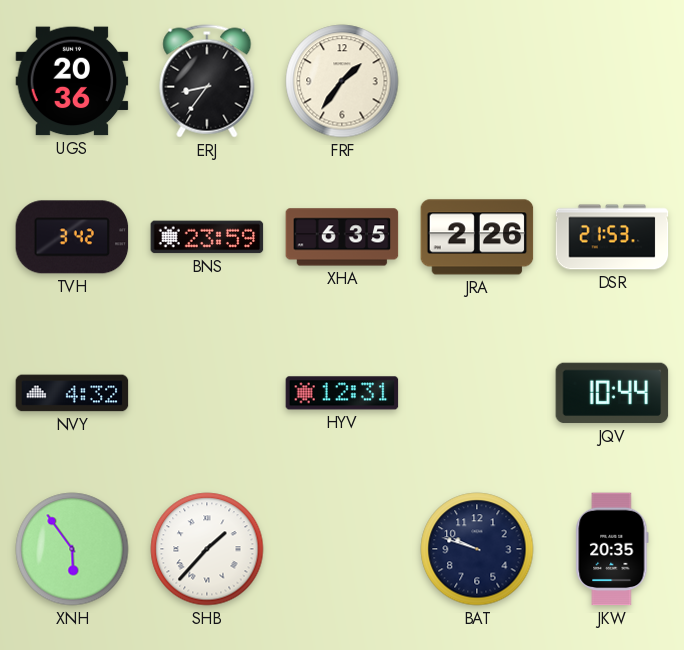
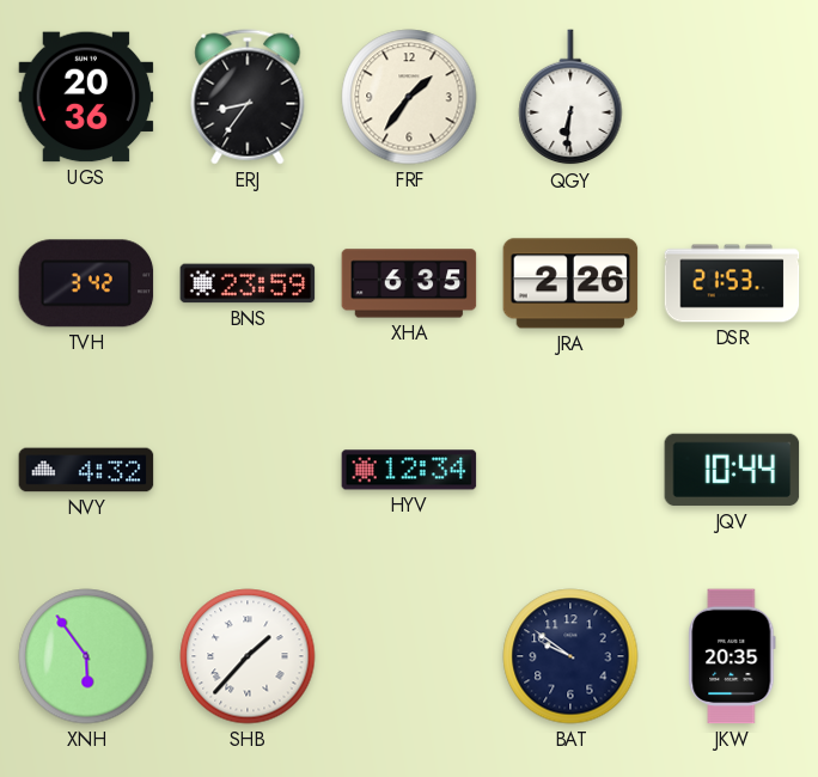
QGY: none -> 6:31 (570, 98)
HYV: 12:31 -> 12:34 (409, 470)
BAT: 9:48 -> 9:51 (570, 656)
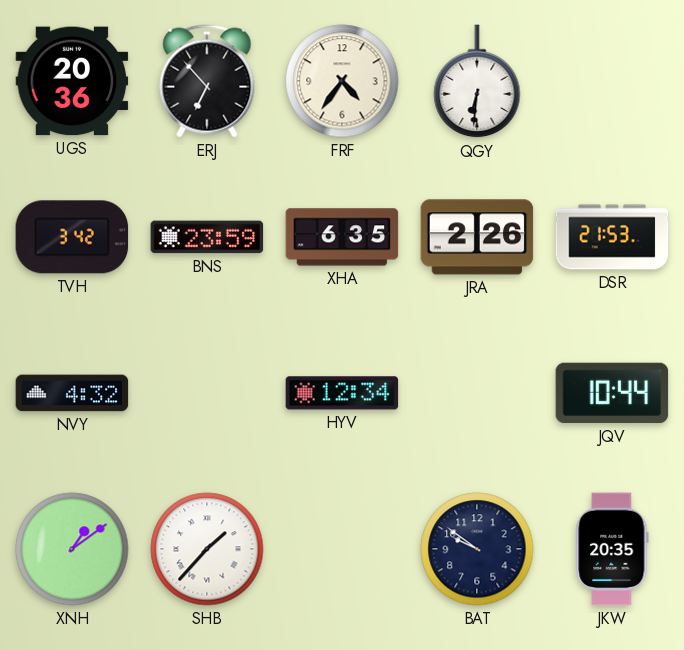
ERJ: 8:36 -> 6:53 (207, 81)
FRF: 1:36 -> 4:36 (342, 81)
XNH: 5:54 -> 1:09 (72, 549)
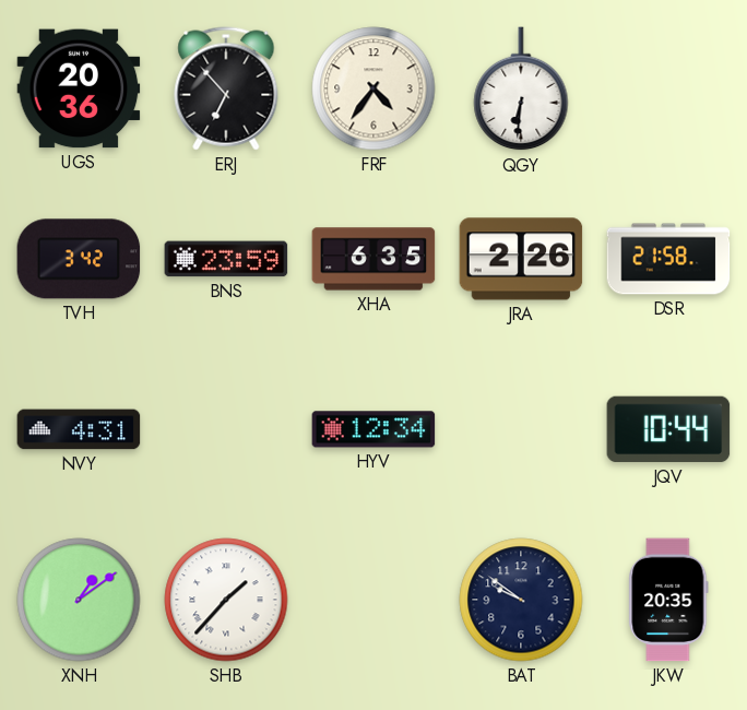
DSR: 21:53 -> 21:58 (668, 259)
NVY: 4:32 -> 4:31 (79, 429)
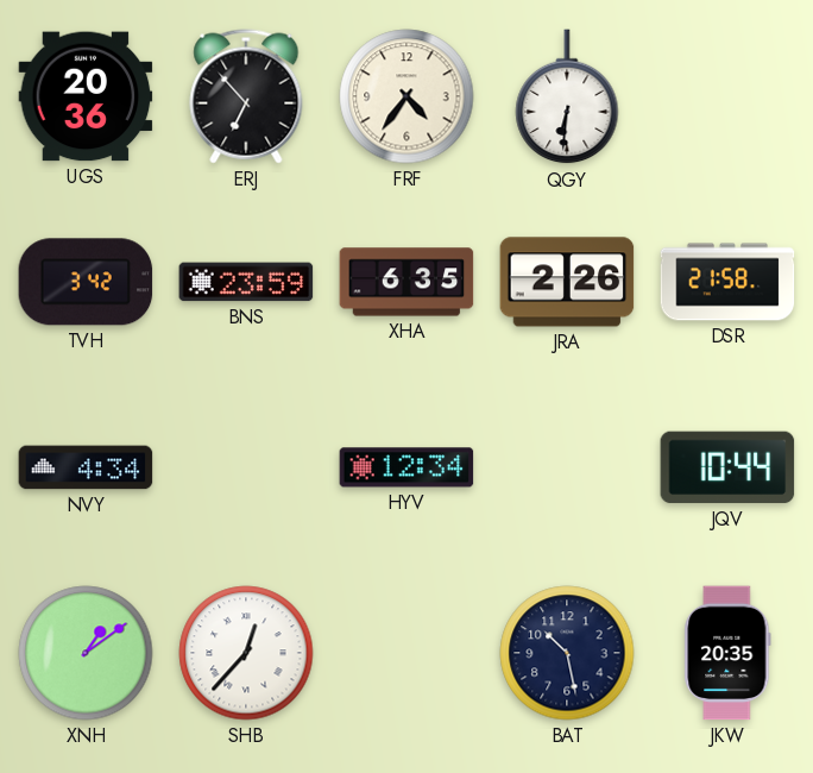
NVY: 4:31 -> 4:34 (86, 467)
SHB: 1:37 -> 12:37 (246, 653)
BAT: 9:51 -> 10:28 (567, 653)
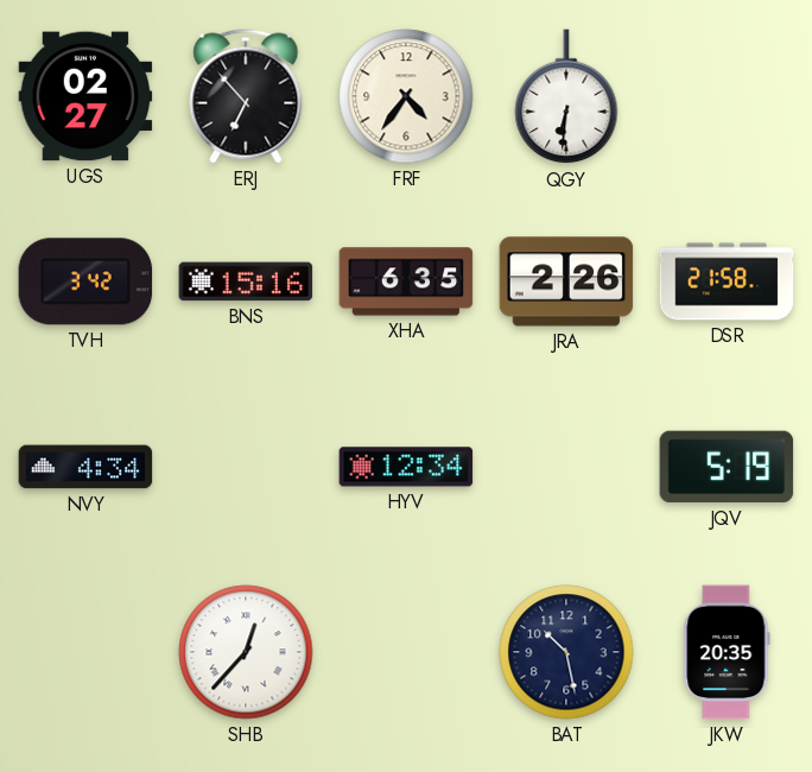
UGS: 20:36 -> 02:27 (85, 96)
BNS: 23:59 -> 15:16 (246, 281)
JQV: 10:44 -> 5:19 (727, 467)
XNH: 1:09 -> none (86, 653)
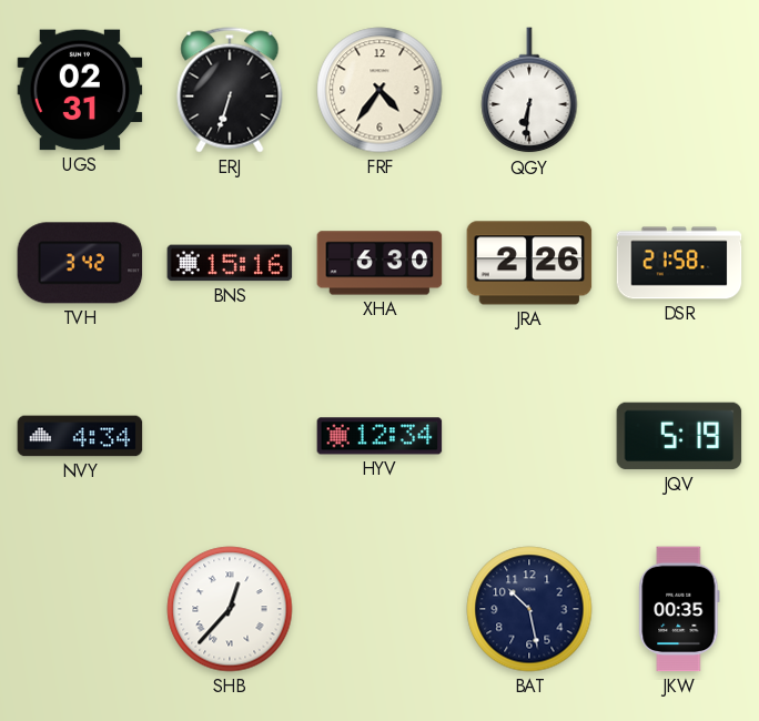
UGS: 02:27 -> 02:31 (80, 90)
ERJ: 6:53 -> 6:33 (230, 90)
XHA: 6:35 -> 6:30 (379, 263)
JKW: 20:35 -> 00:35 (679, 609)
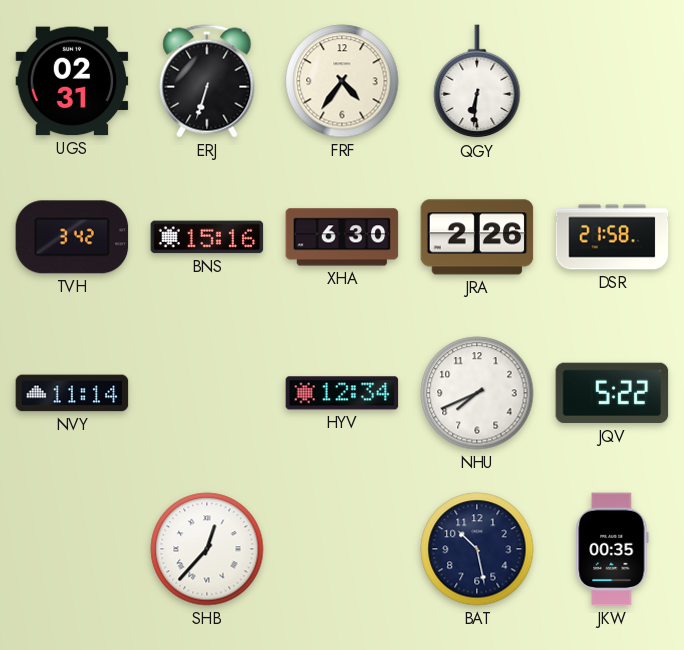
NVY: 4:34 -> 11:14 (72, 393)
NHU: none -> 7:41 (477, 393)
JQV: 5:19 -> 5:22 (612, 393)
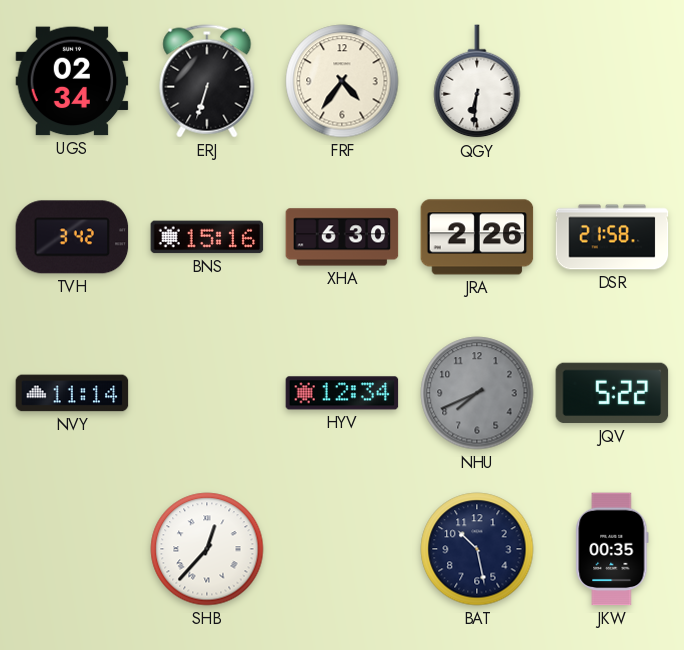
UGS: 02:31 -> 02:34 (72, 81)
NHU dial: white -> grey (477, 393)
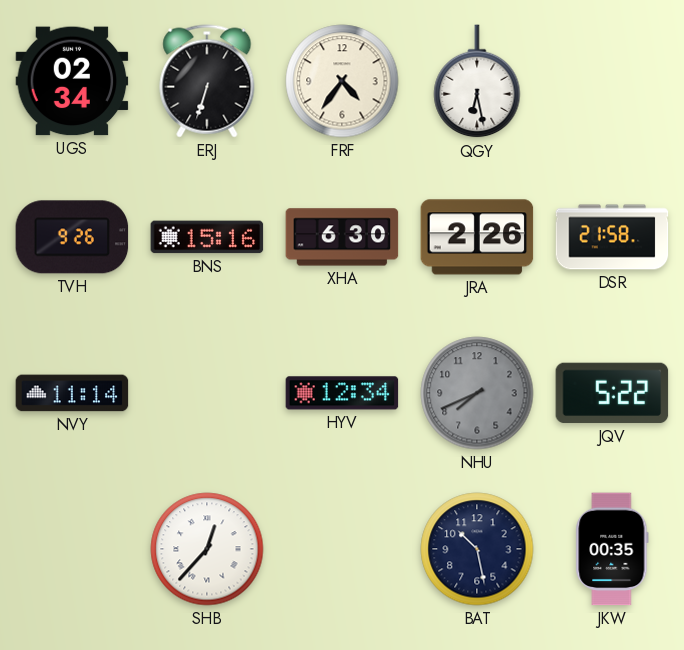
QGY: 6:31 -> 6:28 (477, 82)
TVH: 3:42 -> 9:26 (72, 237)
